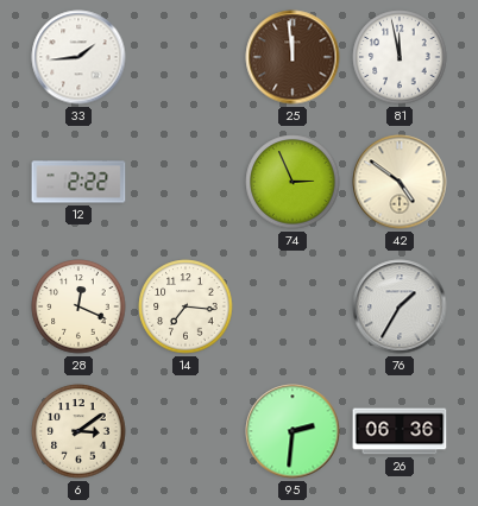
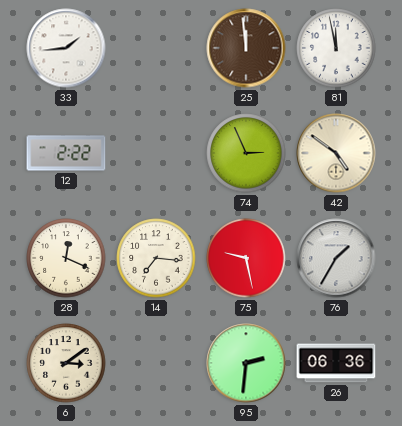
75: none -> 9:28 (246, 258)
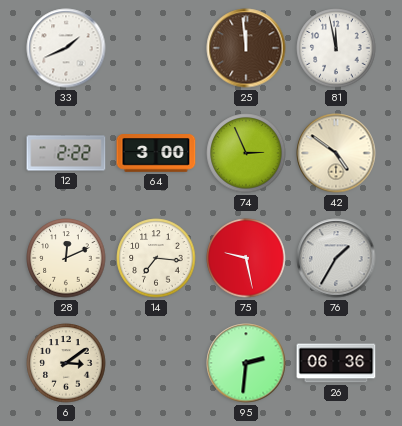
33: 1:44 -> 1:41 (66, 48)
64: none -> 3:00 (156, 153)
28: 12:19 -> 12:11 (66, 258)
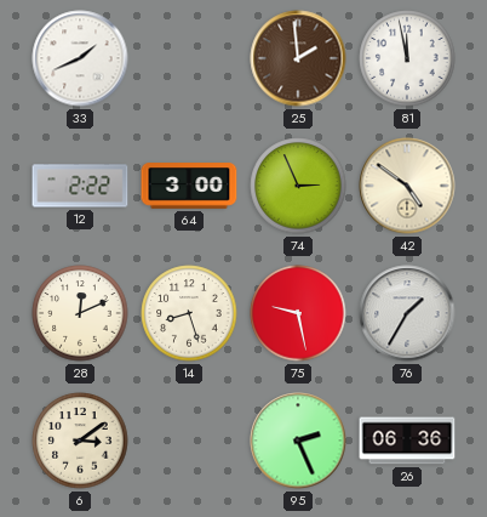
25: 11:59 -> 1:59 (298, 58)
14: 7:16 -> 8:27 (189, 313)
95: 2:31 -> 2:26 (298, 441)
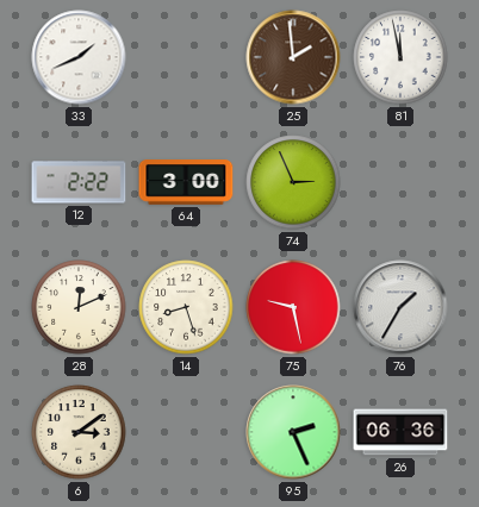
42: 4:51 -> none (407, 186)
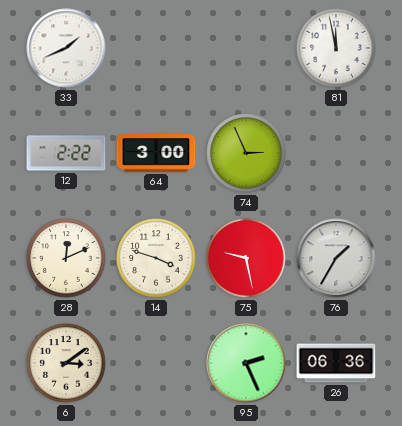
25: 1:59 -> none (293, 57)
14: 8:27 -> 3:48 (156, 258)
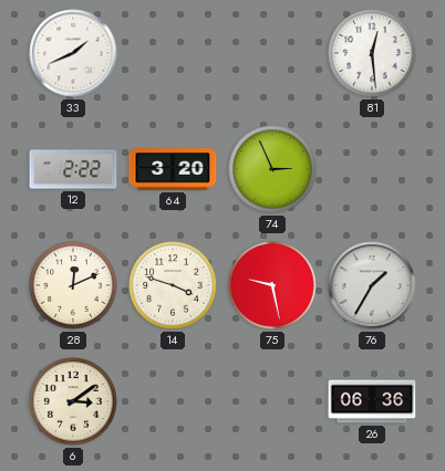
81: 11:58 -> 12:29 (372, 53)
64: 3:00 -> 3:20 (173, 169)
95: 2:26 -> none (246, 363)
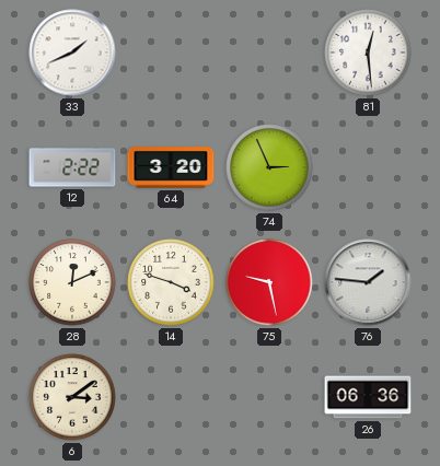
76: 1:35 -> 1:46 (368, 282)
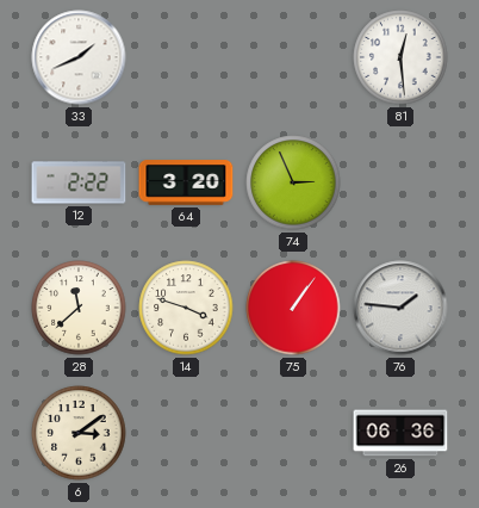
28: 12:11 -> 11:38 (79, 308)
75: 9:28 -> 1:06 (293, 308)
